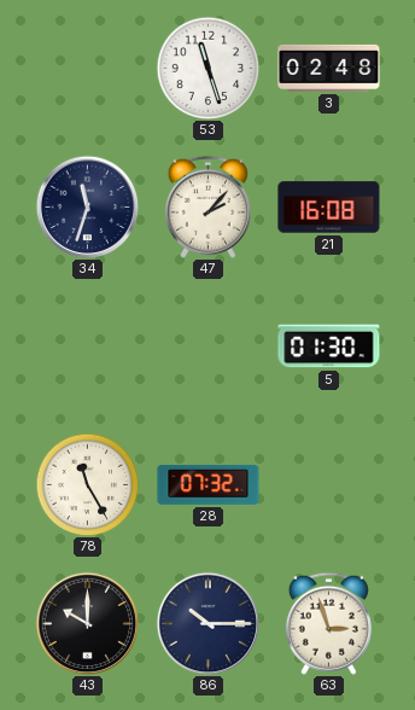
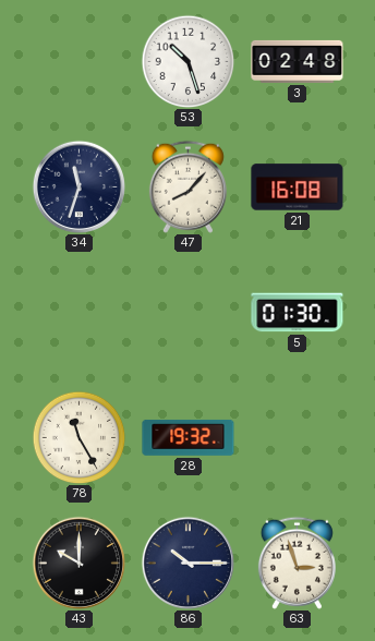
53: 11:27 -> 10:27 (187, 61)
47: 2:07 -> 8:07 (187, 186)
28: 07:32 -> 19:32 (189, 438)
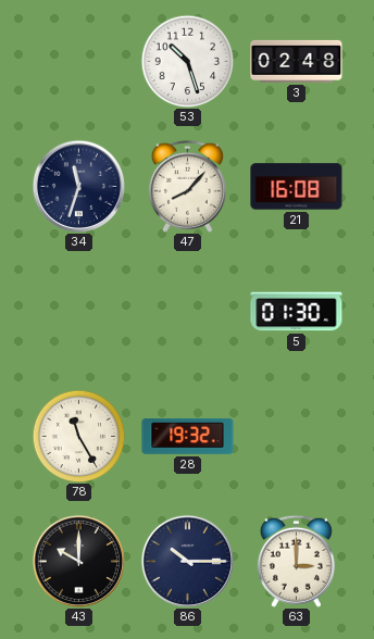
63: 2:57 -> 3:00 (296, 561)
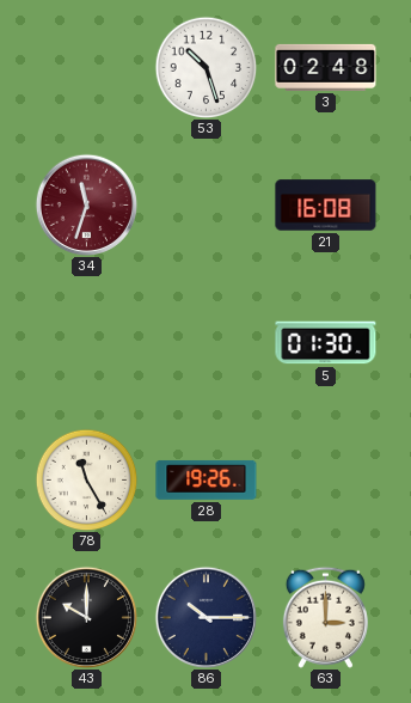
34 dial: navy -> burgundy (86, 204)
47: 8:07 -> none (187, 186)
28: 19:32 -> 19:26 (207, 481)
